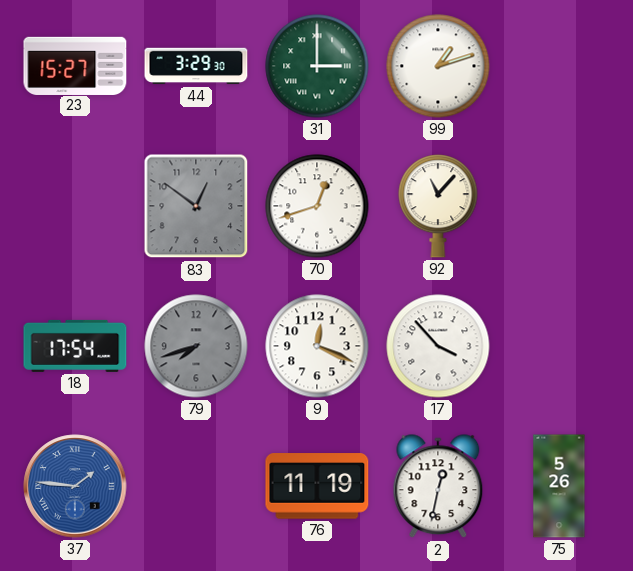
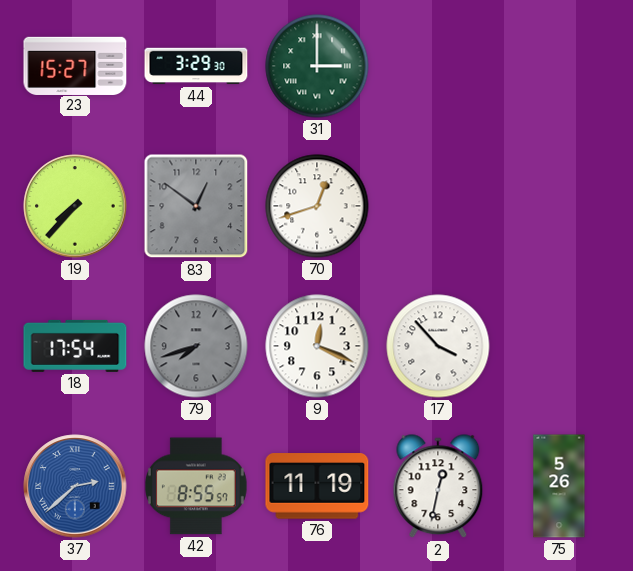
99: 1:12 -> none (438, 66)
19: none -> 7:37 (75, 206)
92: 11:07 -> none (438, 206)
37: 1:46 -> 2:38 (75, 486)
42: none -> 8:55 (196, 486)
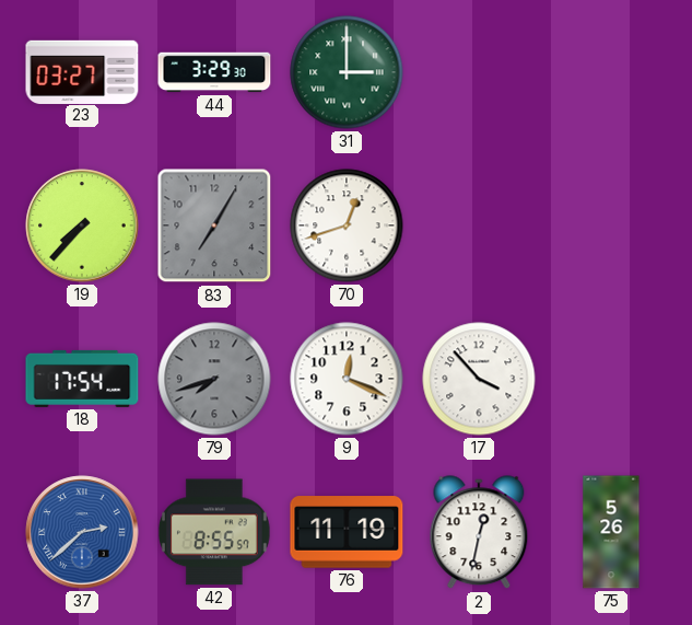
23: 15:27 -> 03:27 (82, 71)
83: 12:51 -> 7:05 (214, 225)
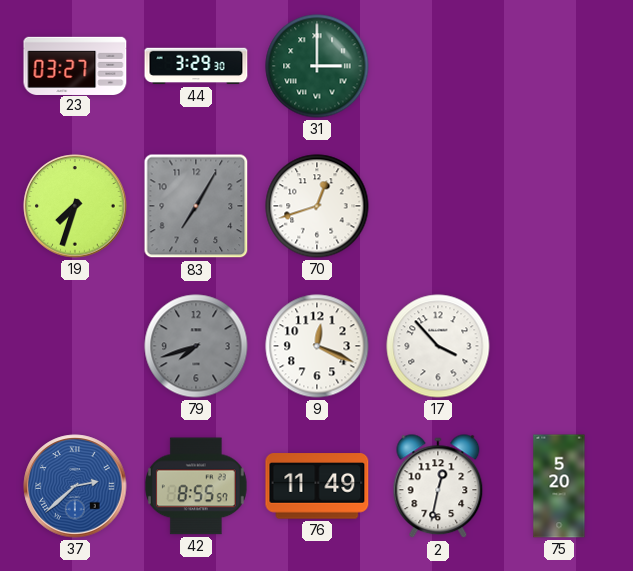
19: 7:37 -> 7:33 (75, 206)
18: 17:54 -> none (82, 379)
76: 11:19 -> 11:49 (317, 486)
75: 5:26 -> 5:20 (559, 486)
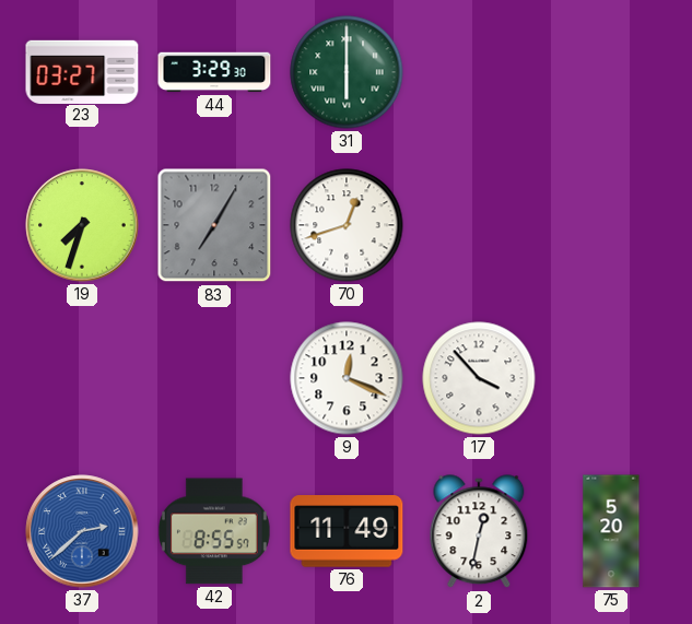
31: 3:00 -> 6:00 (347, 72)
79: 7:42 -> none (196, 346)
